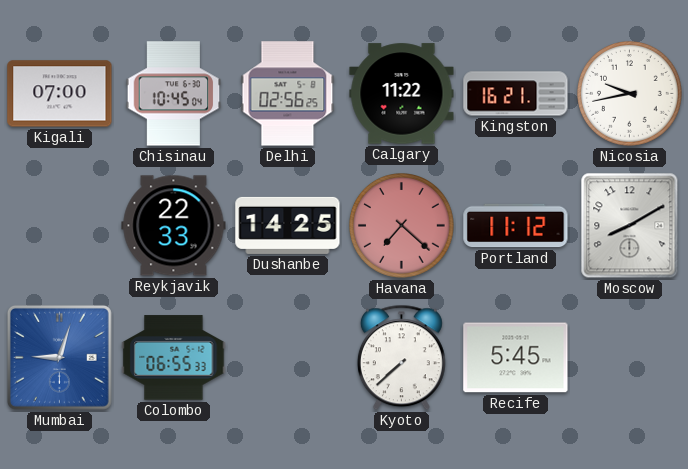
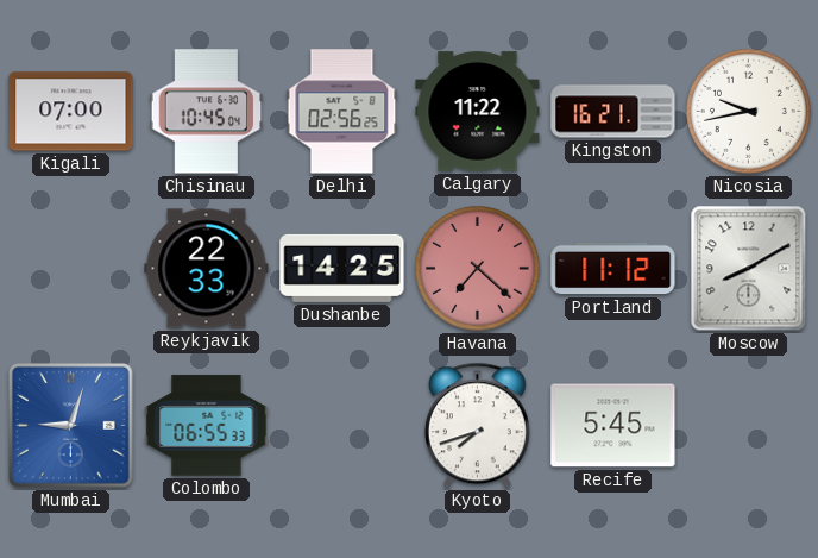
Kyoto: 7:38 -> 7:42 (477, 426)
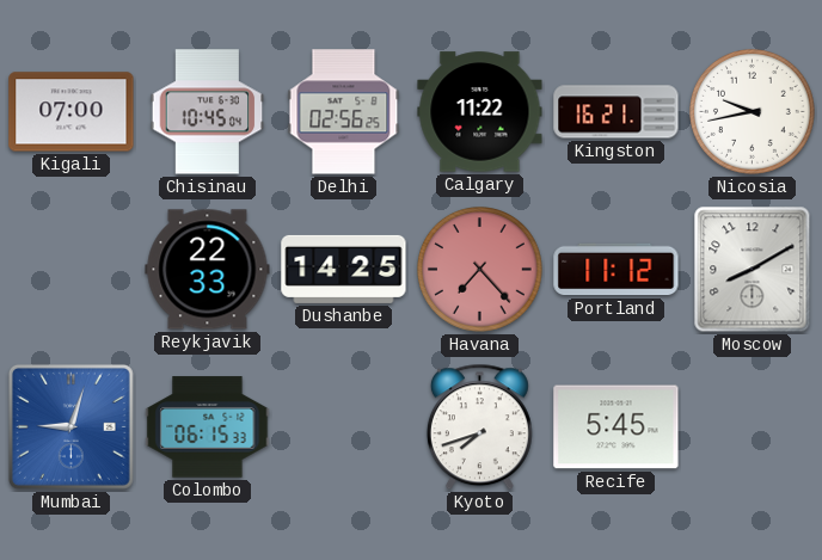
Havana: 7:22 -> 7:23 (480, 270)
Colombo: 06:55 -> 06:15 (208, 427)
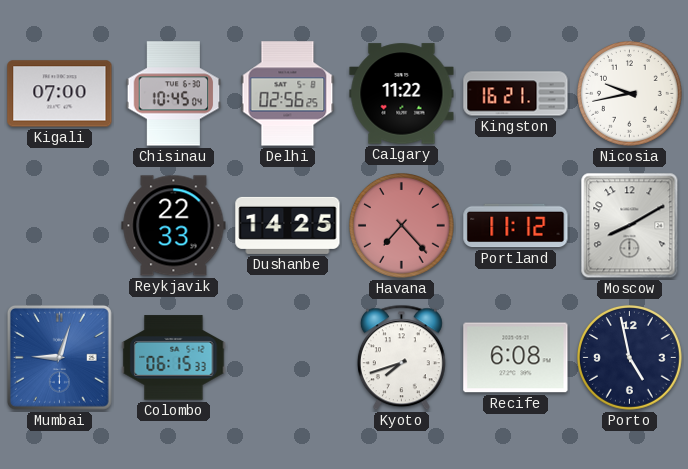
Recife: 5:45 -> 6:08 (516, 358)
Porto: none -> 4:58 (630, 358)
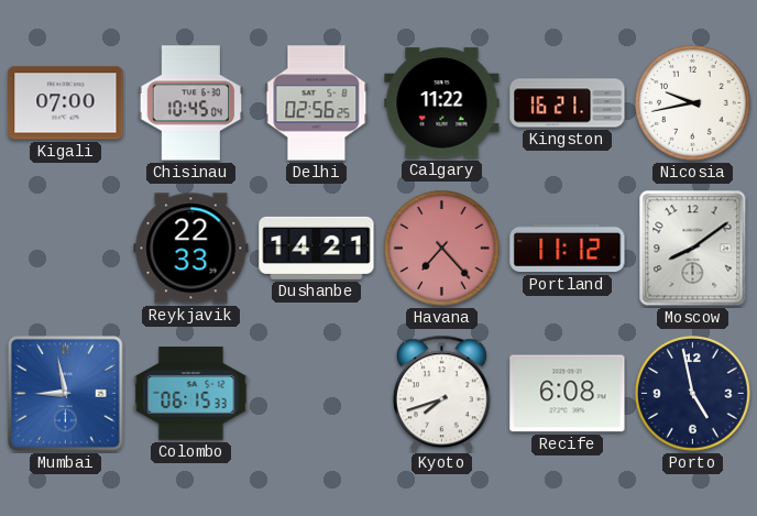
Dushanbe: 14:25 -> 14:21 (317, 248)
Moscow: 8:10 -> 8:09 (693, 249)
Mumbai: 9:03 -> 8:58 (65, 393)
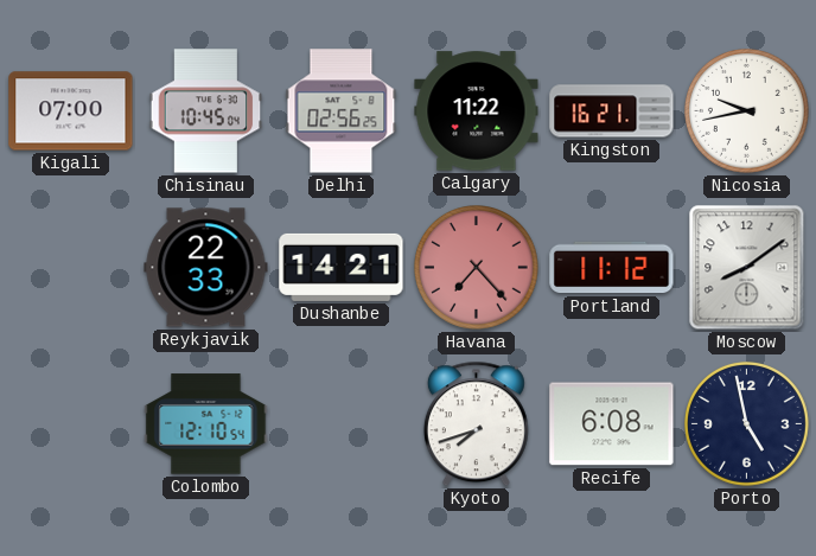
Mumbai: 8:58 -> none (65, 393)
Colombo: 06:15 -> 12:10 (206, 424)
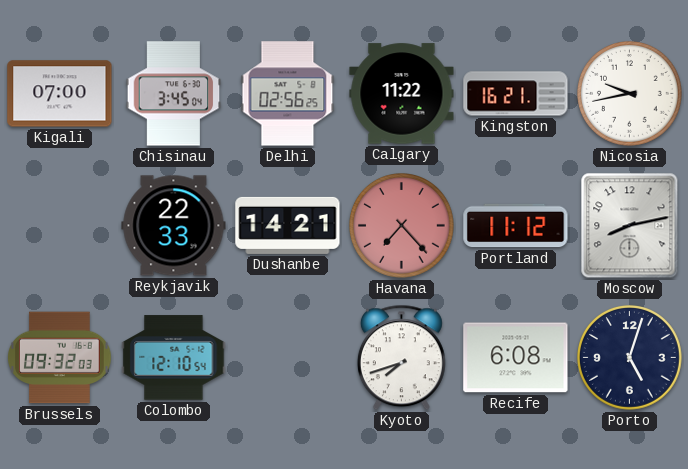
Chisinau: 10:45 -> 3:45 (174, 94)
Moscow: 8:09 -> 8:13 (630, 226)
Brussels: none -> 09:32 (60, 358)
Porto: 4:58 -> 5:03 (630, 358)
